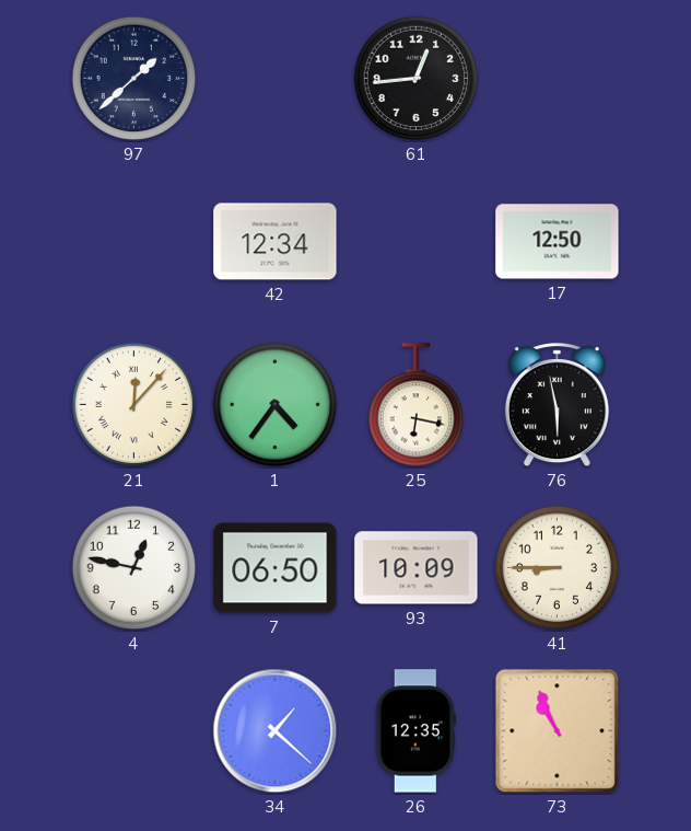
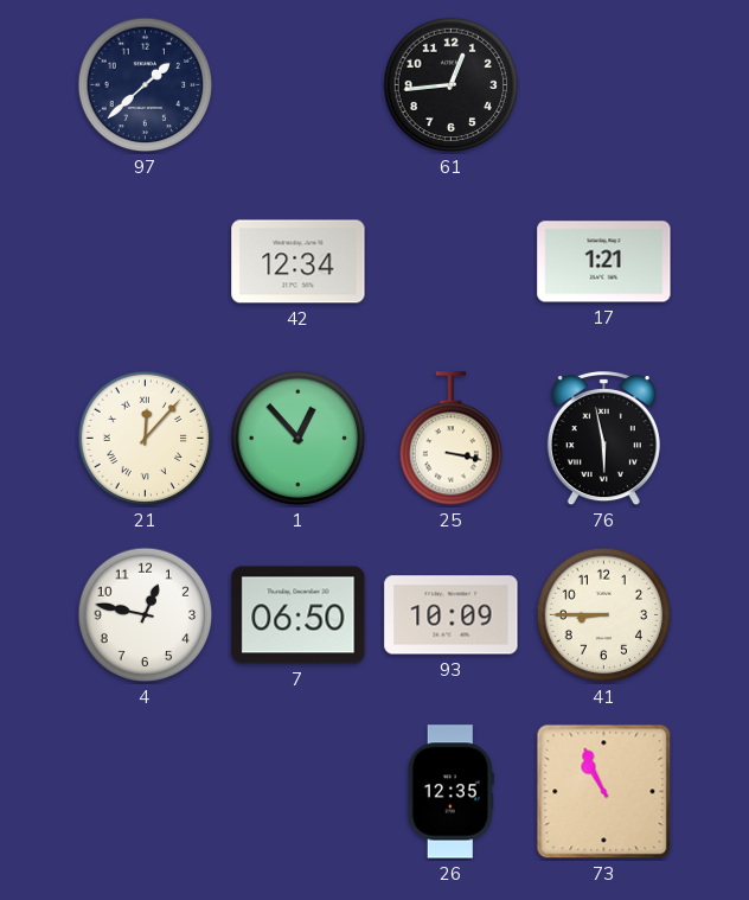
17: 12:50 -> 1:21 (604, 262)
1: 4:36 -> 12:53 (299, 439)
25: 6:17 -> 3:17 (452, 439)
34: 1:22 -> none (276, 731)
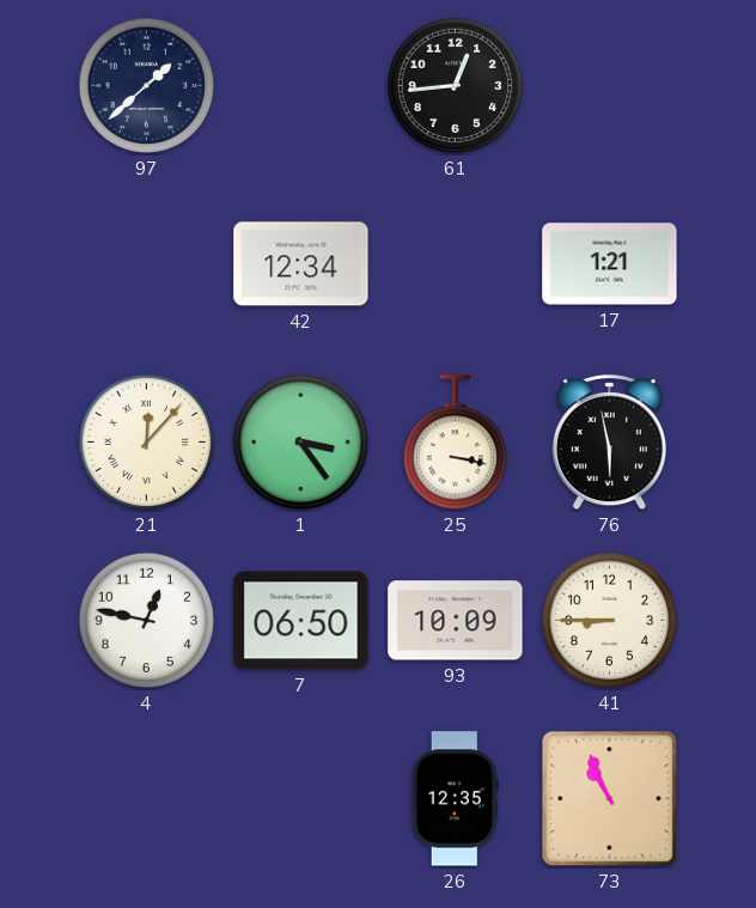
1: 12:53 -> 3:24 (301, 443)
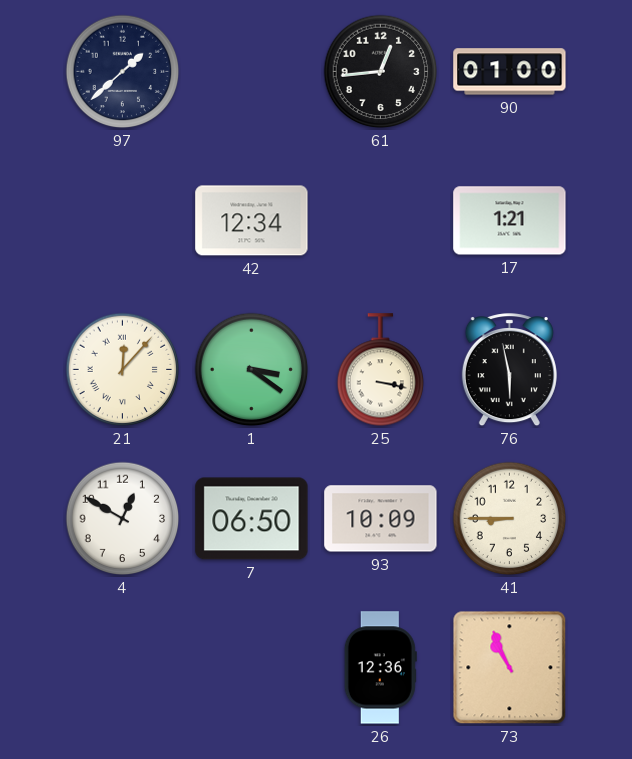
90: none -> 01:00 (510, 72)
1: 3:24 -> 3:21 (252, 370)
4: 12:47 -> 12:50 (123, 519)
26: 12:35 -> 12:36 (380, 668)
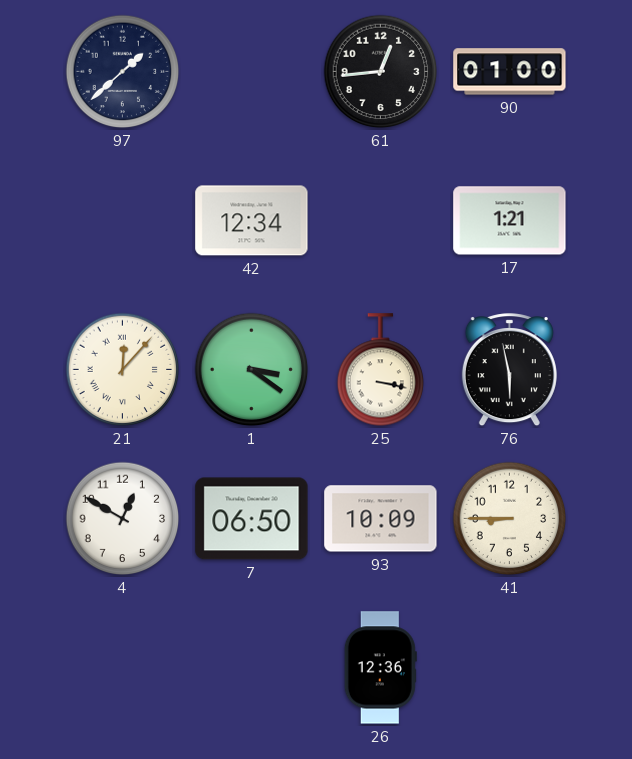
73: 10:56 -> none (510, 668)
